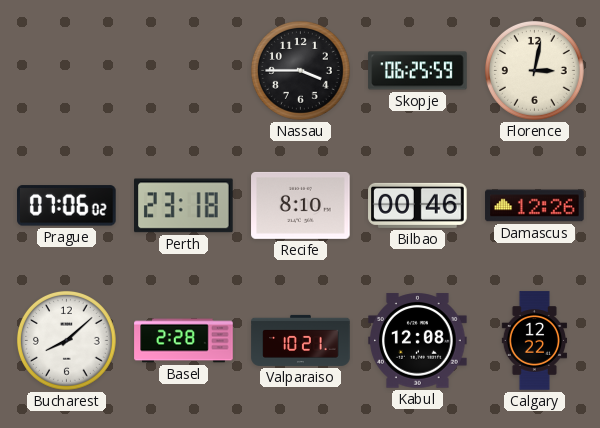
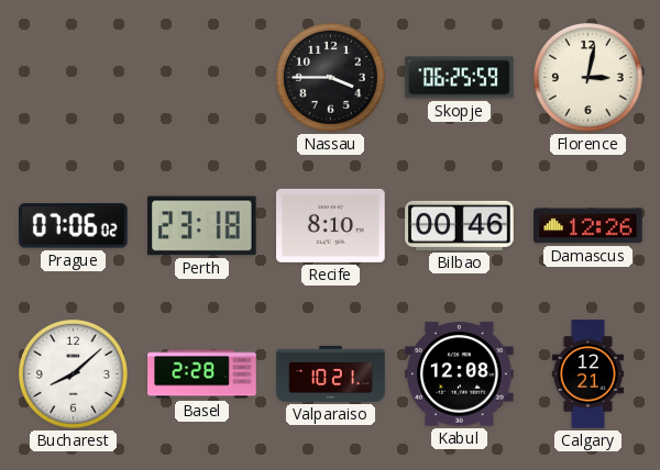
Calgary: 12:22 -> 12:21 (587, 374)
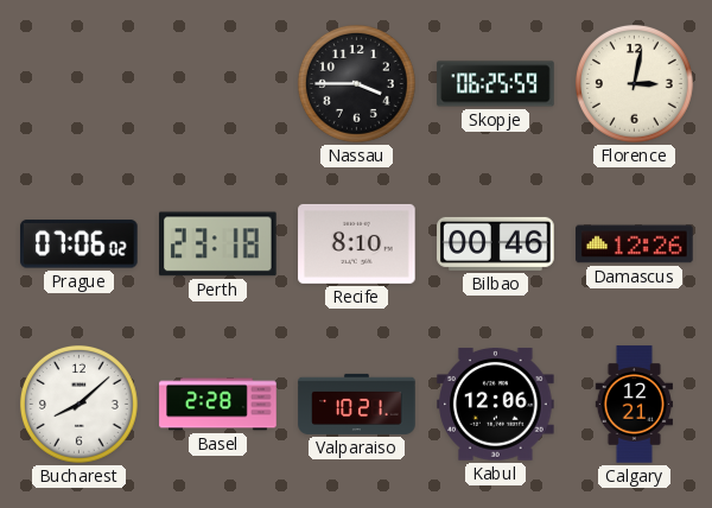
Kabul: 12:08 -> 12:06 (496, 405)
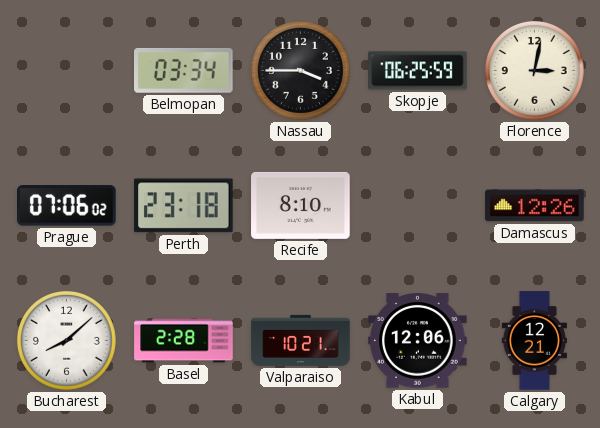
Belmopan: none -> 03:34 (184, 70)
Bilbao: 00:46 -> none (496, 243)
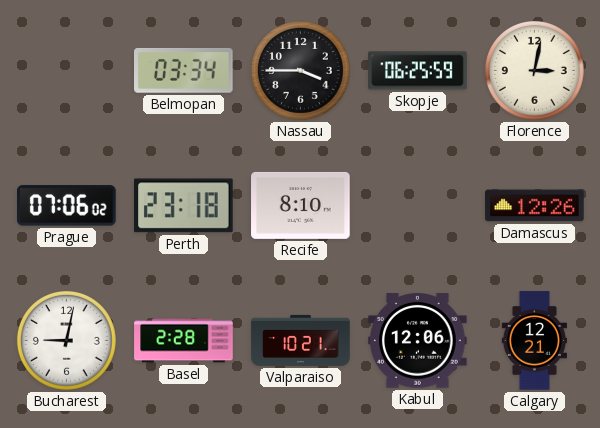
Bucharest: 8:08 -> 9:02 (66, 340)
